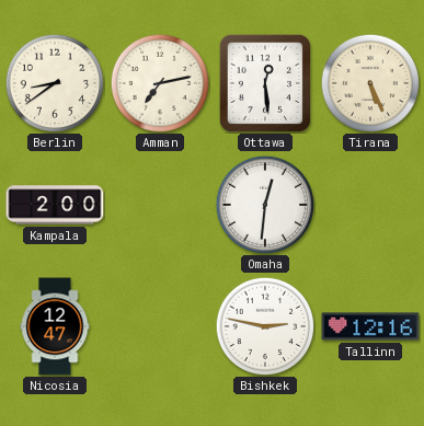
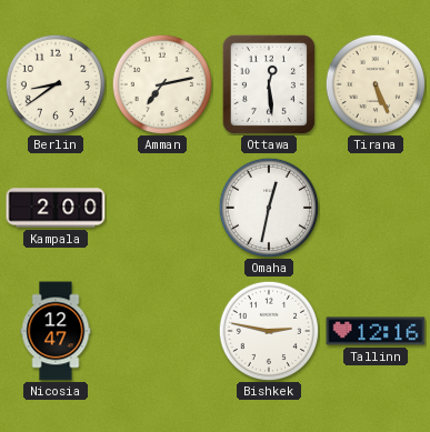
Omaha: 12:31 -> 12:32 (269, 208)
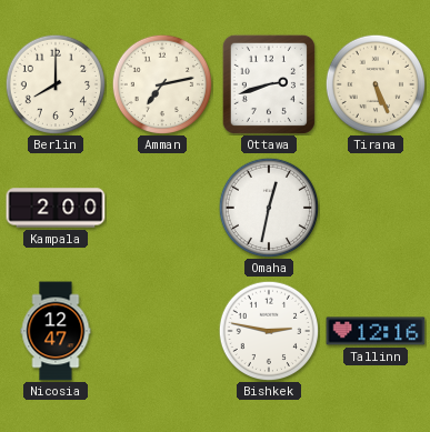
Berlin: 8:39 -> 8:00 (56, 84)
Ottawa: 12:29 -> 2:42 (269, 84)
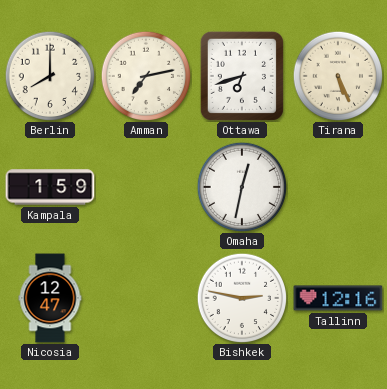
Ottawa: 2:42 -> 6:42 (242, 76)
Kampala: 2:00 -> 1:59 (50, 187)
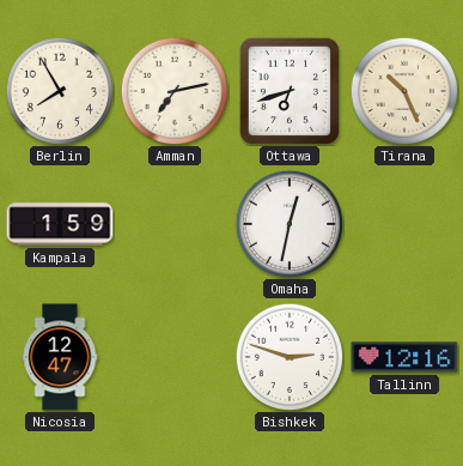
Berlin: 8:00 -> 7:55 (60, 91)
Tirana: 5:26 -> 10:26 (404, 91)
Bishkek: 2:47 -> 2:48 (290, 357)
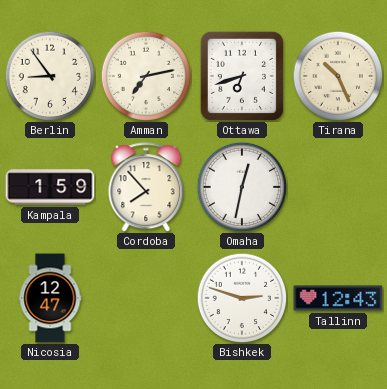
Berlin: 7:55 -> 8:54 (50, 76)
Cordoba: none -> 7:53 (146, 187)
Tallinn: 12:16 -> 12:43 (338, 298)
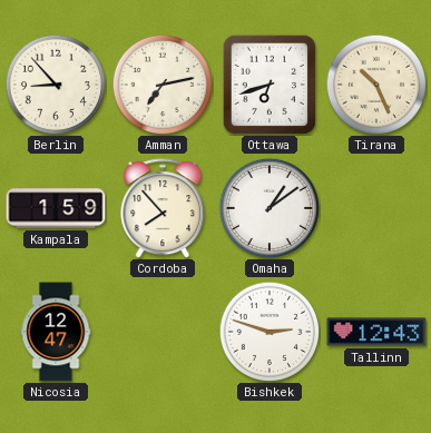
Berlin: 8:54 -> 8:53 (56, 85)
Omaha: 12:32 -> 1:09 (270, 208)
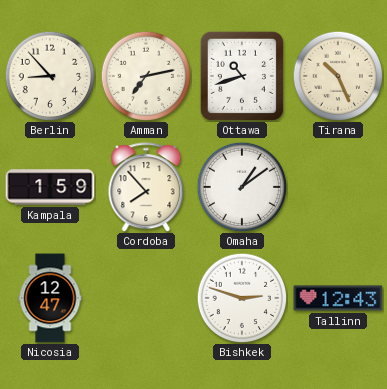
Ottawa: 6:42 -> 10:42 (242, 76)
